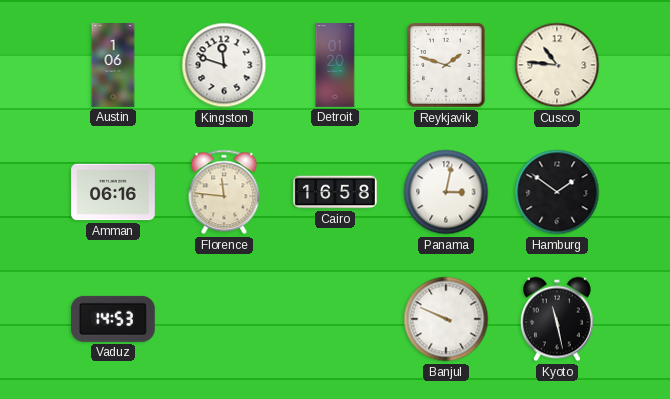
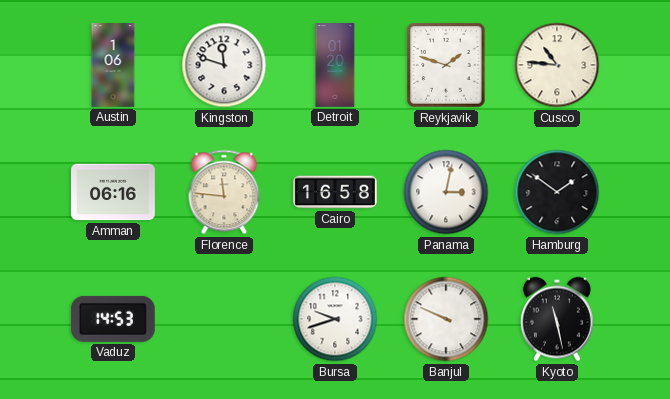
Bursa: none -> 9:42 (335, 319)
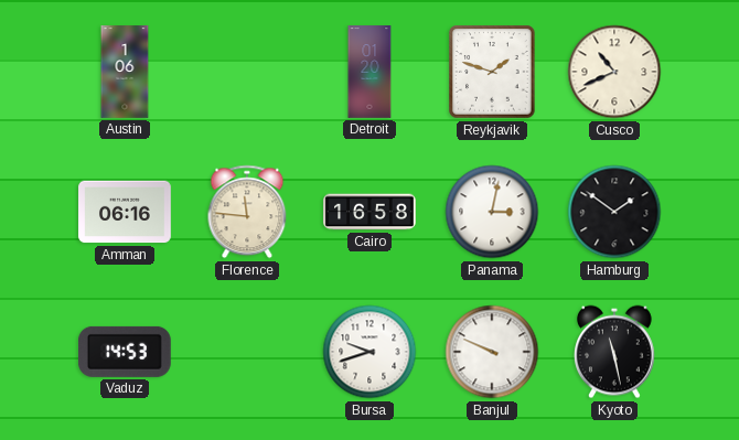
Kingston: 11:48 -> none (224, 65)
Cusco: 10:46 -> 10:41 (614, 72)
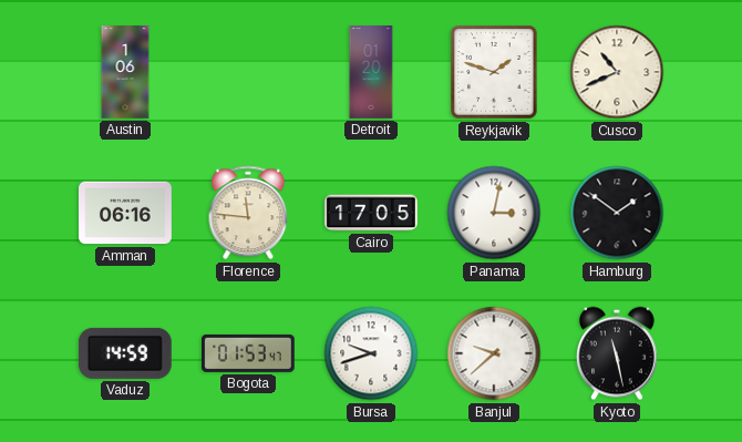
Cairo: 16:58 -> 17:05 (371, 213)
Vaduz: 14:53 -> 14:59 (126, 353)
Bogota: none -> 01:53 (249, 353)
Banjul: 9:49 -> 9:38 (494, 353)
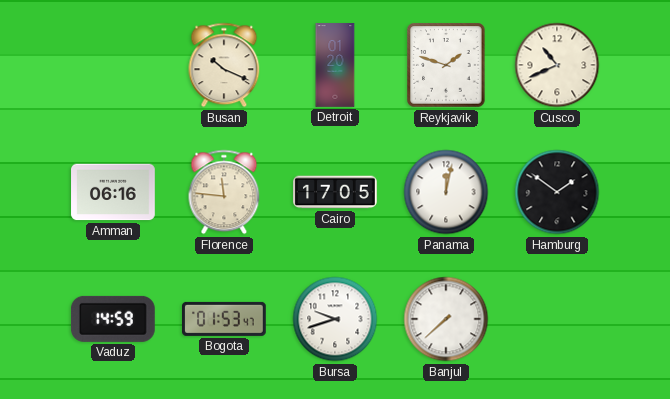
Austin: 1:06 -> none (125, 72)
Busan: none -> 10:19 (224, 65)
Panama: 3:02 -> 12:02 (446, 192)
Banjul: 9:38 -> 7:38 (446, 319)
Kyoto: 11:28 -> none (618, 353)
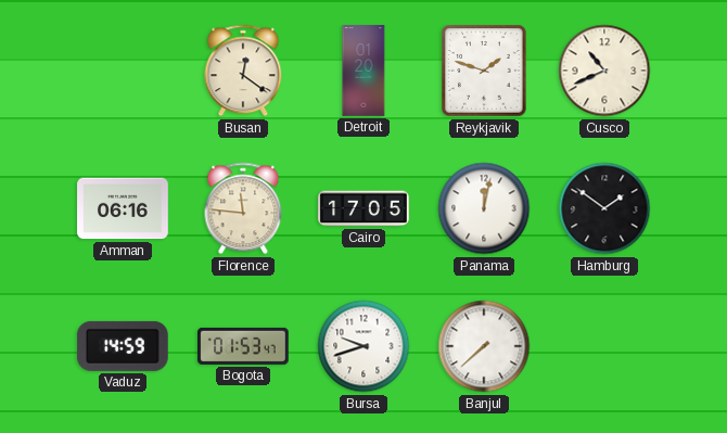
Busan: 10:19 -> 12:21 (243, 71)
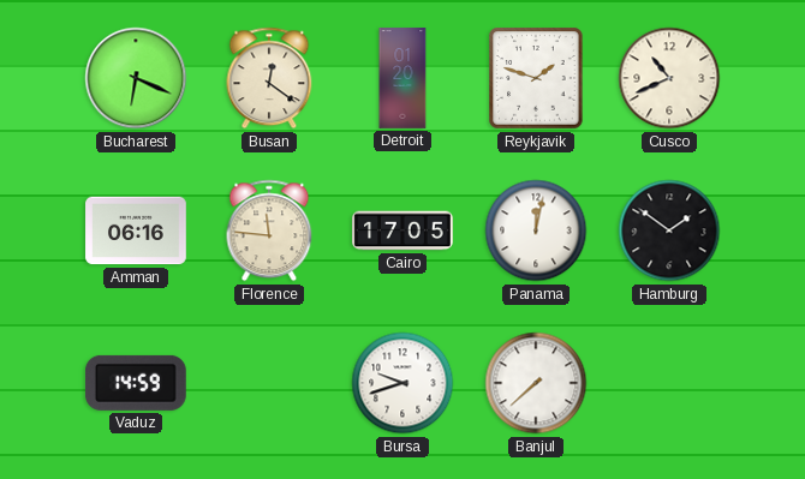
Bucharest: none -> 6:19 (136, 78)
Bogota: 01:53 -> none (244, 346)
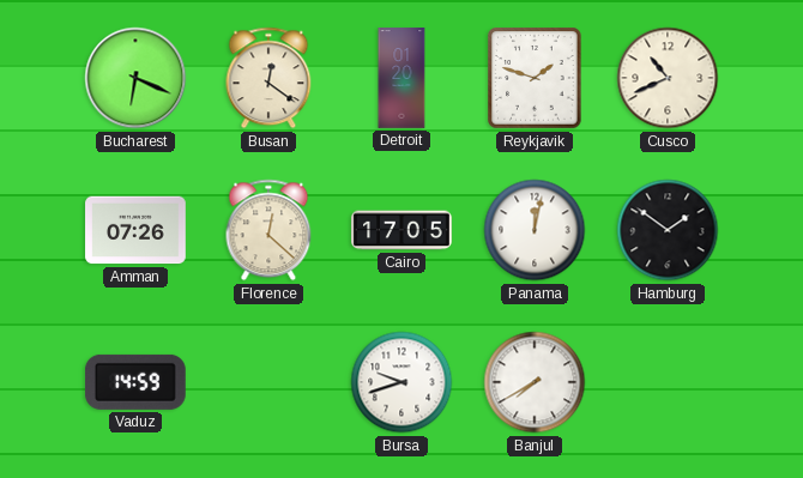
Amman: 06:16 -> 07:26 (135, 230)
Florence: 11:46 -> 12:22 (268, 230)
Banjul: 7:38 -> 7:40 (535, 382)
